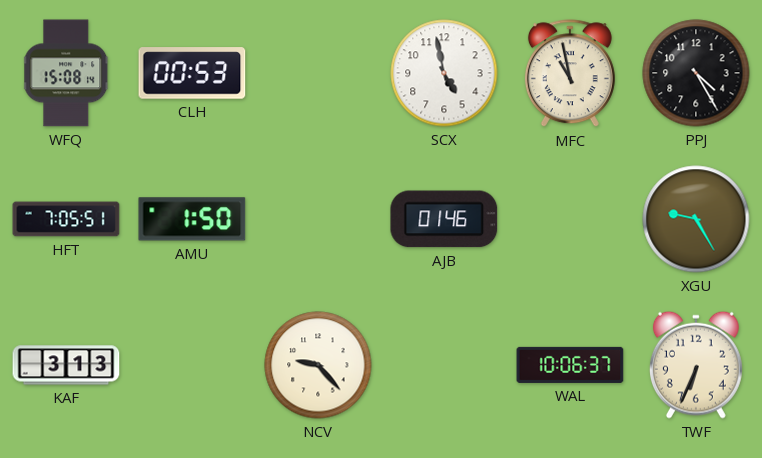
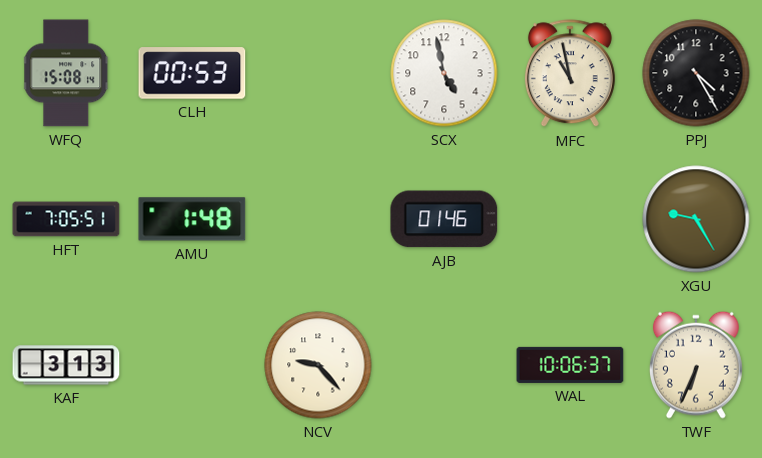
AMU: 1:50 -> 1:48 (192, 219)
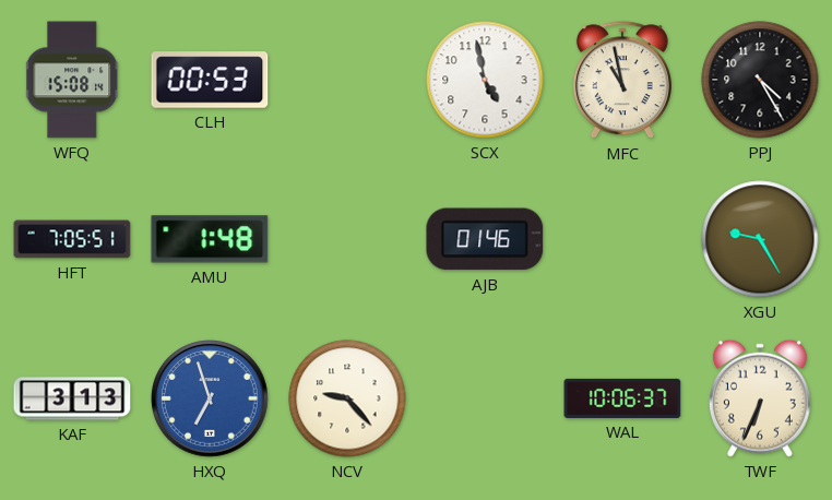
HXQ: none -> 6:57 (211, 400)
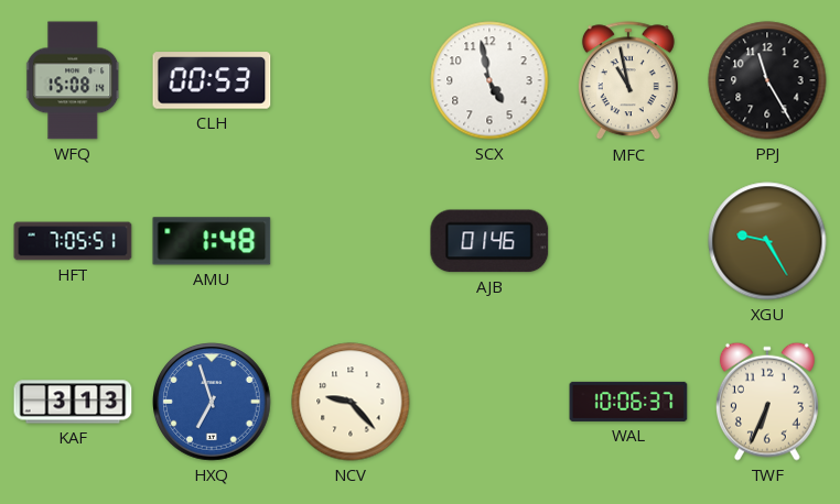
PPJ: 4:25 -> 11:25 (767, 80)
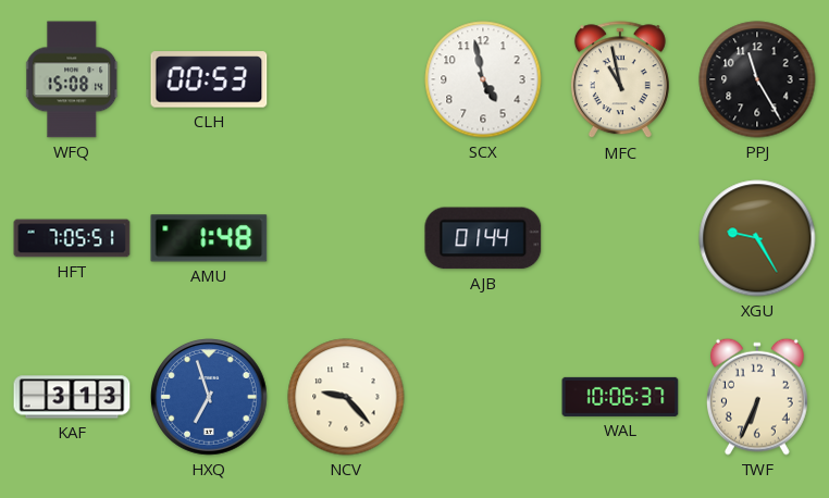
AJB: 01:46 -> 01:44 (483, 238)
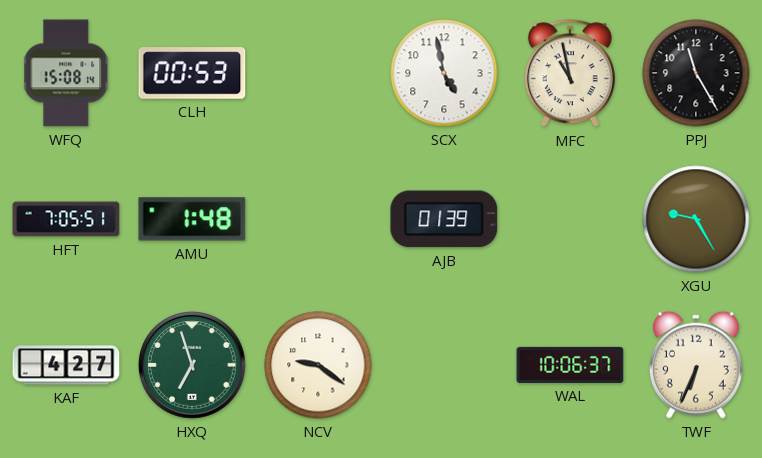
AJB: 01:44 -> 01:39 (444, 219)
KAF: 3:13 -> 4:27 (66, 365)
HXQ dial: blue -> green (193, 366)
NCV: 9:23 -> 9:21 (318, 365)
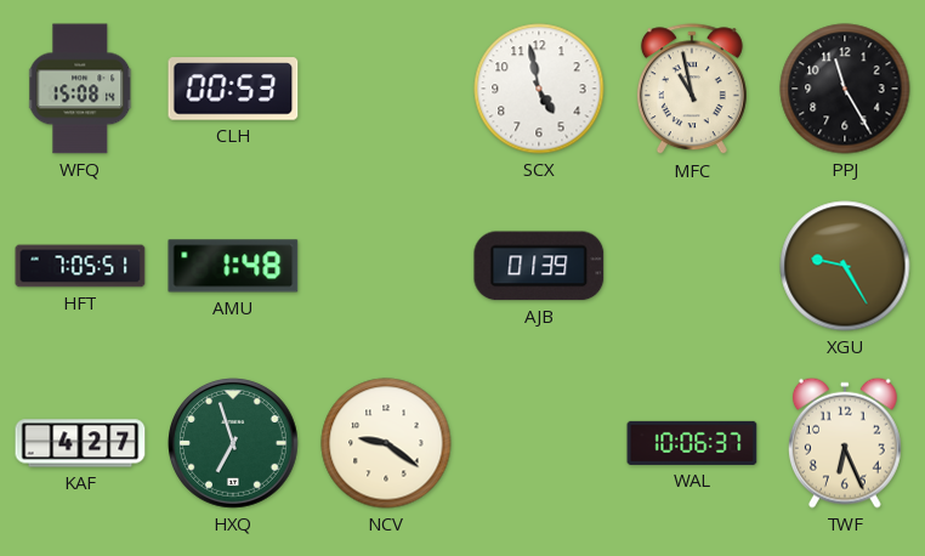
TWF: 6:34 -> 6:26 (845, 443)
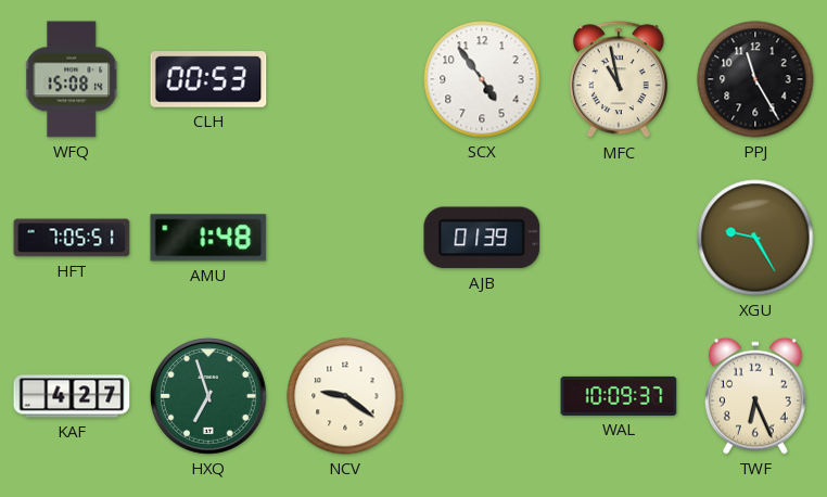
SCX: 4:58 -> 4:54 (482, 79)
WAL: 10:06 -> 10:09 (619, 396)
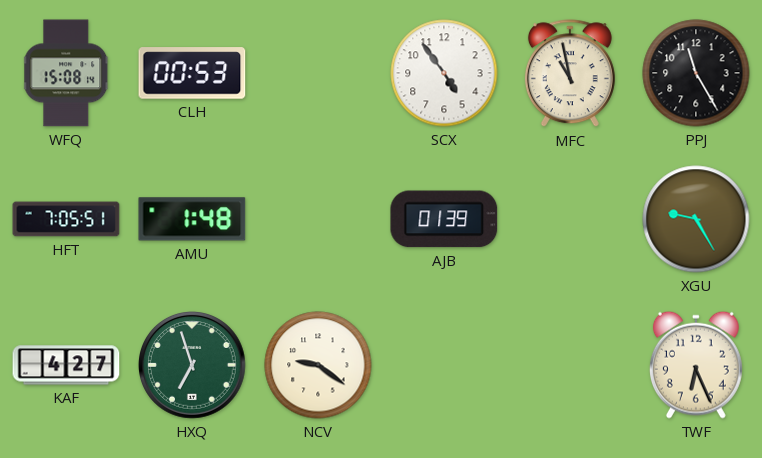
WAL: 10:09 -> none (619, 396)
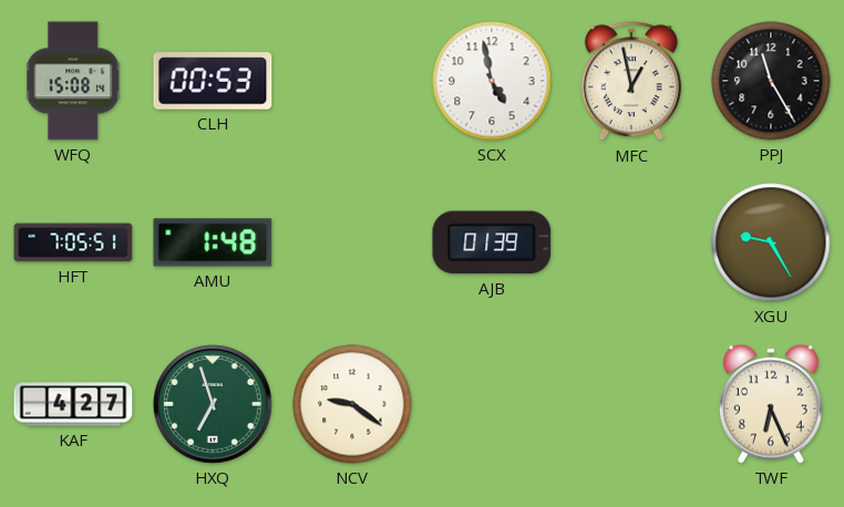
SCX: 4:54 -> 4:58 (492, 81)
MFC: 10:58 -> 12:58 (631, 82)
